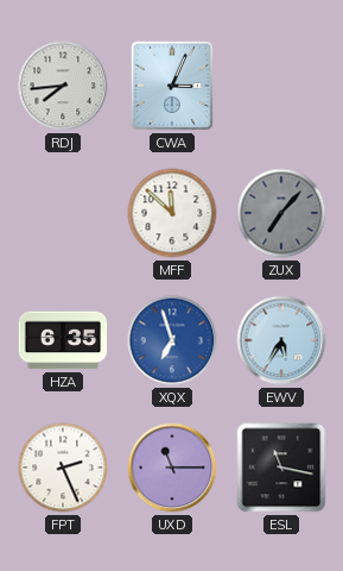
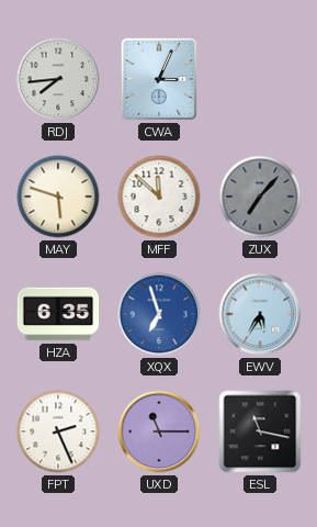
MAY: none -> 5:48 (58, 197)
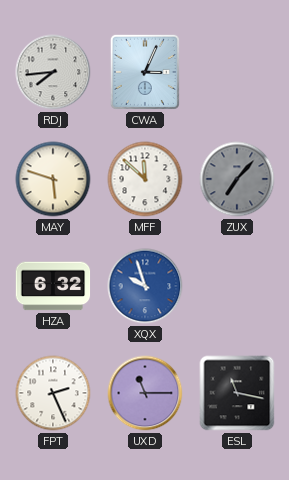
HZA: 6:35 -> 6:32 (53, 286)
XQX: 6:57 -> 9:57 (145, 286)
EWV: 5:35 -> none (260, 314)
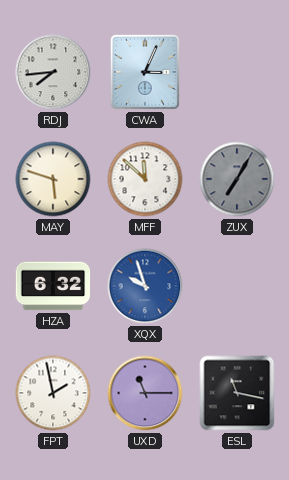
ZUX: 7:07 -> 7:05 (237, 179)
FPT: 2:26 -> 1:58 (53, 393)
